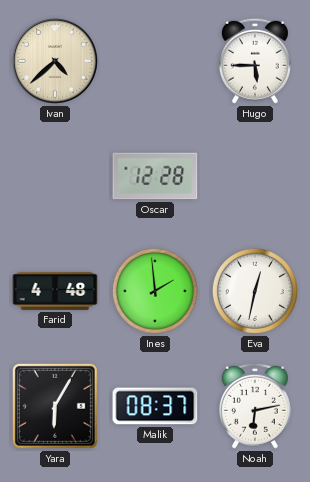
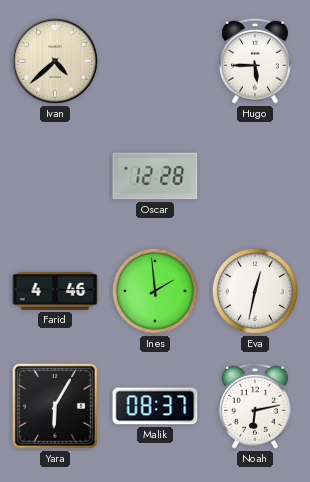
Farid: 4:48 -> 4:46 (55, 291)
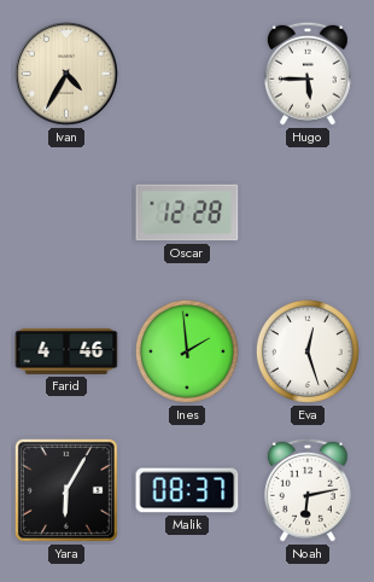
Ivan: 4:38 -> 4:35 (68, 75)
Eva: 12:32 -> 12:27 (308, 351)
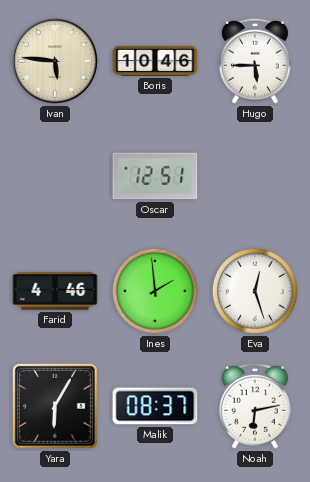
Ivan: 4:35 -> 5:46 (56, 62)
Boris: none -> 10:46 (155, 61)
Oscar: 12:28 -> 12:51 (155, 176)
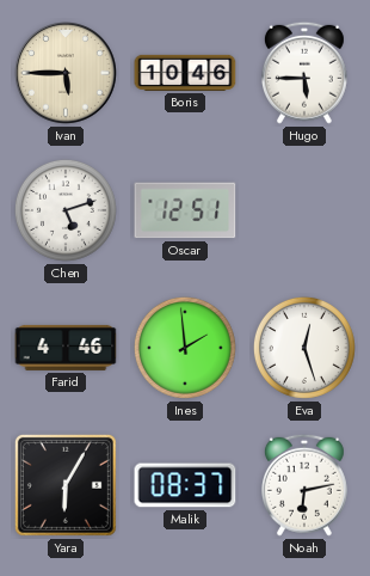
Ivan: 5:46 -> 5:45 (67, 74)
Chen: none -> 5:12 (66, 210)
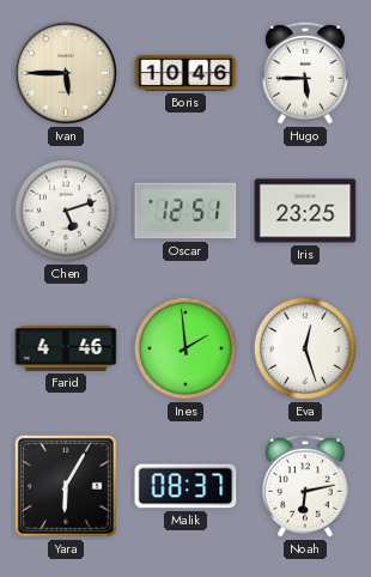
Iris: none -> 23:25 (305, 211)
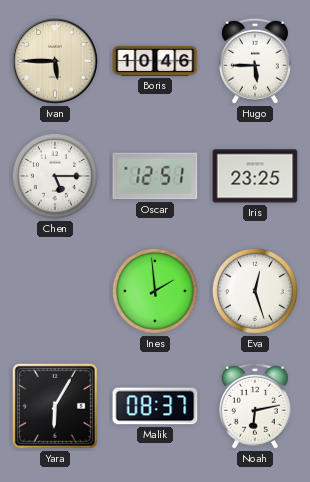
Chen: 5:12 -> 5:15 (55, 176)
Farid: 4:46 -> none (66, 348)
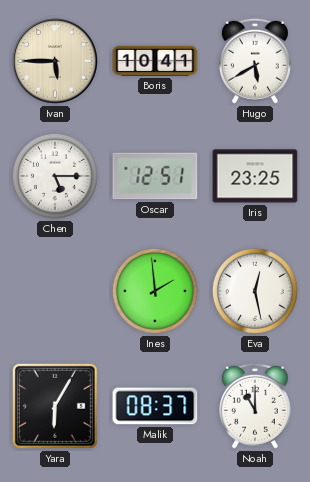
Boris: 10:46 -> 10:41 (155, 61)
Hugo: 5:45 -> 5:40 (255, 61)
Eva: 12:27 -> 12:28 (255, 291)
Noah: 6:13 -> 11:00 (255, 406)
